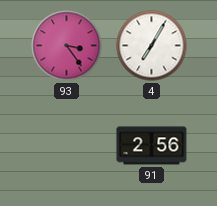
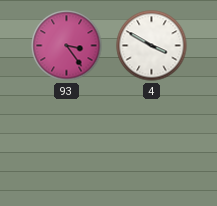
4: 7:05 -> 3:50 (152, 46)
91: 2:56 -> none (152, 146)
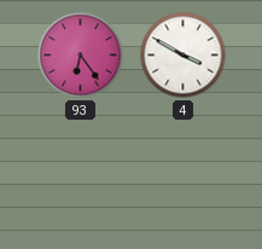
93: 3:24 -> 6:24 (81, 56)
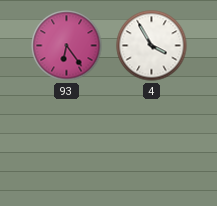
4: 3:50 -> 3:55 (152, 46)
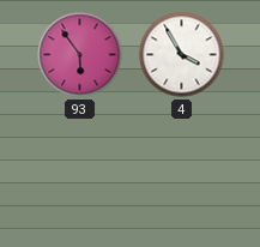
93: 6:24 -> 5:54 (80, 55)
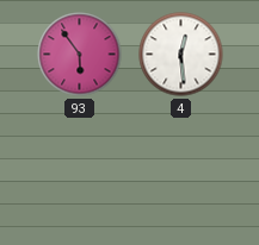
4: 3:55 -> 12:29 (181, 55)
